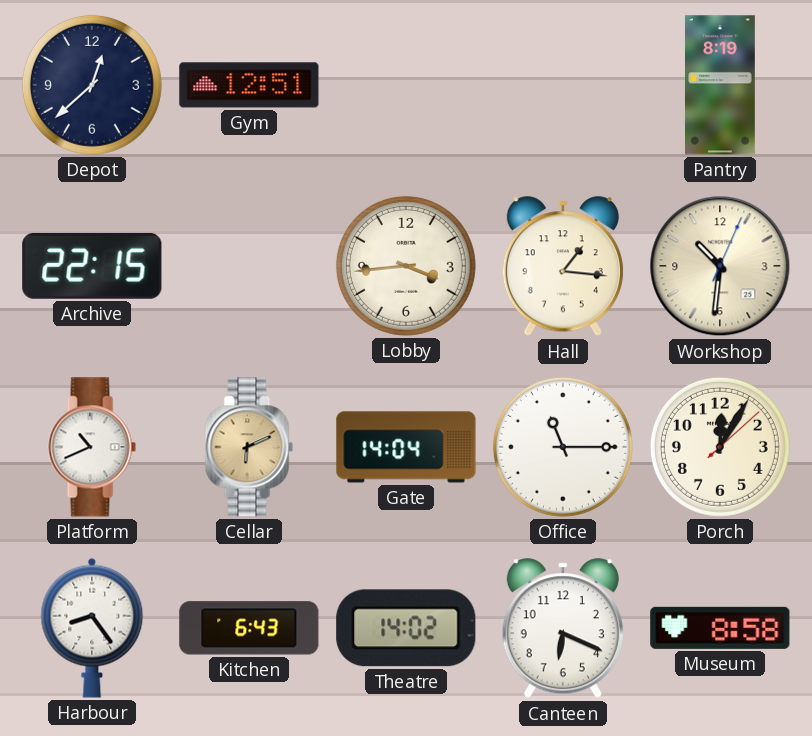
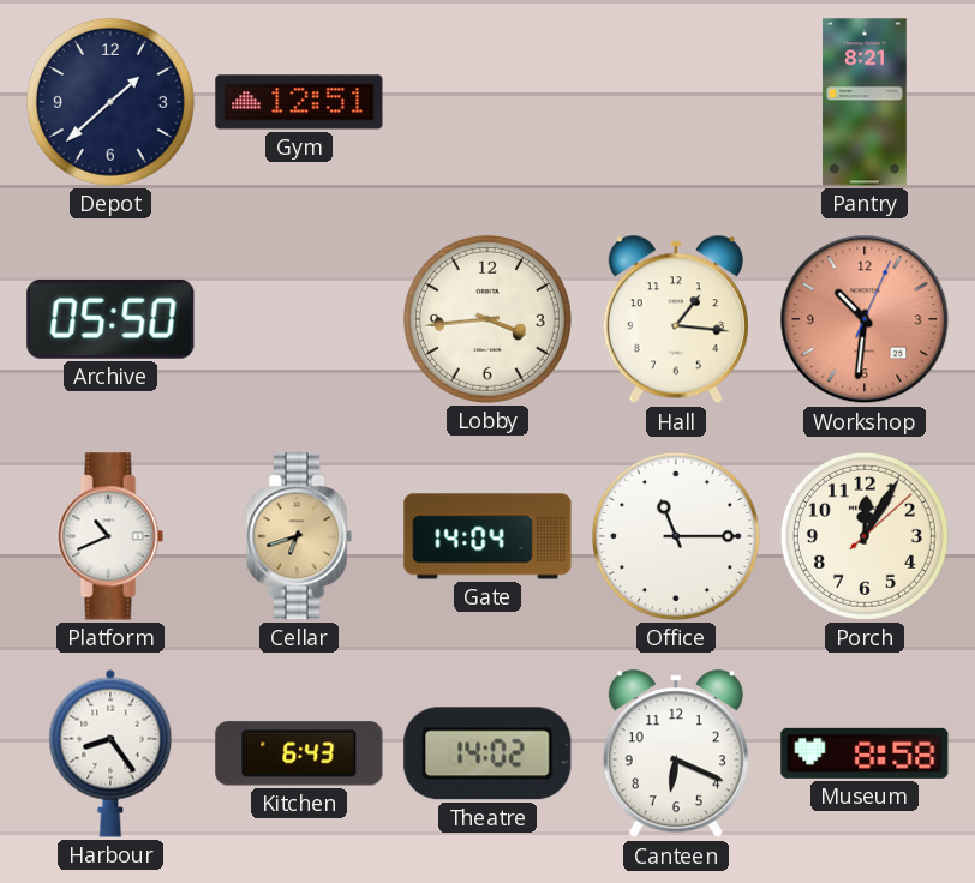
Depot: 12:38 -> 1:38 (110, 102)
Pantry: 8:19 -> 8:21 (865, 102)
Archive: 22:15 -> 05:50 (110, 319)
Workshop dial: cream -> salmon (865, 319)
Cellar: 6:11 -> 6:42 (299, 536)
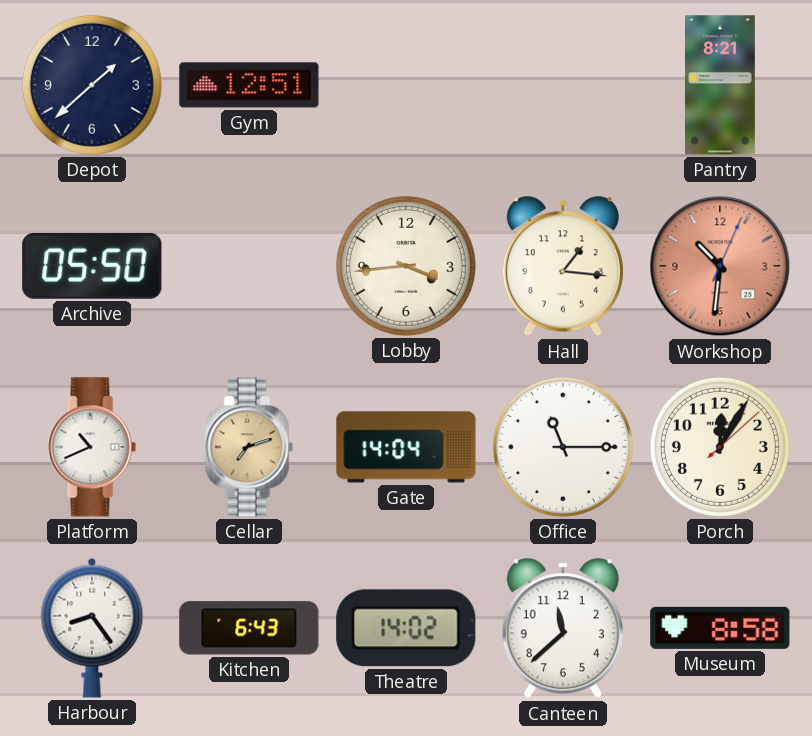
Cellar: 6:42 -> 7:12 (249, 447)
Canteen: 6:19 -> 11:38 (563, 629)
